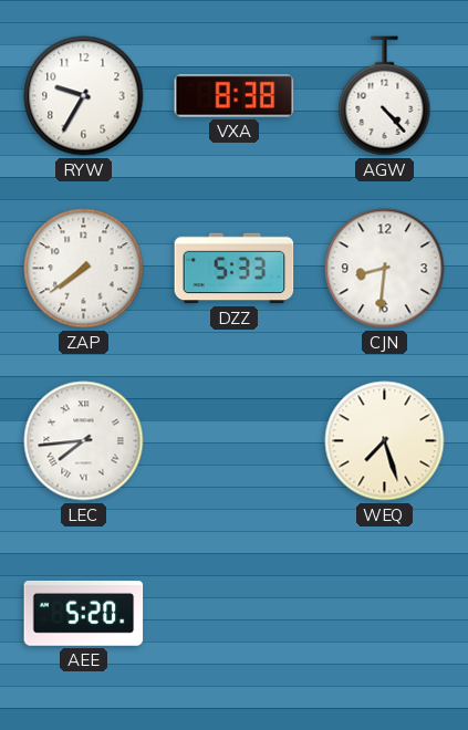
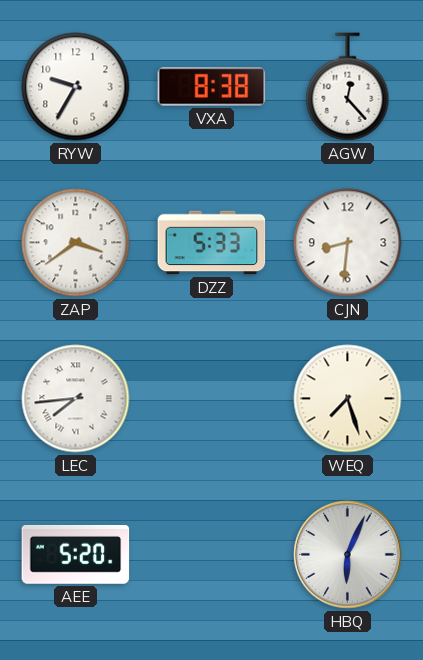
AGW: 4:23 -> 12:23 (348, 87)
ZAP: 7:39 -> 3:39 (76, 243)
HBQ: none -> 6:04 (348, 555)
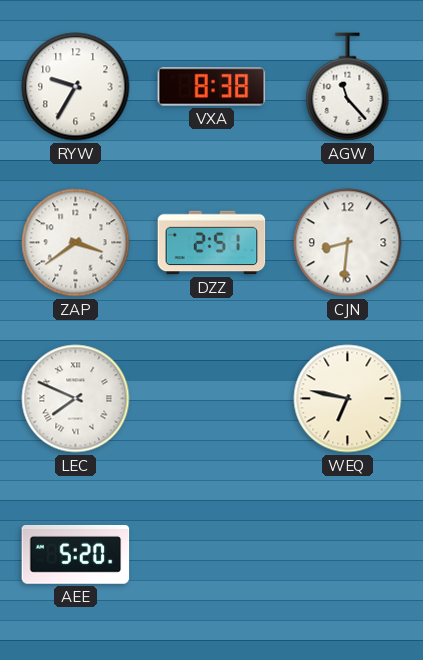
AGW: 12:23 -> 11:23 (348, 87)
DZZ: 5:33 -> 2:51 (212, 243)
LEC: 7:44 -> 7:49 (76, 399)
WEQ: 7:27 -> 6:47 (348, 399)
HBQ: 6:04 -> none (348, 555)
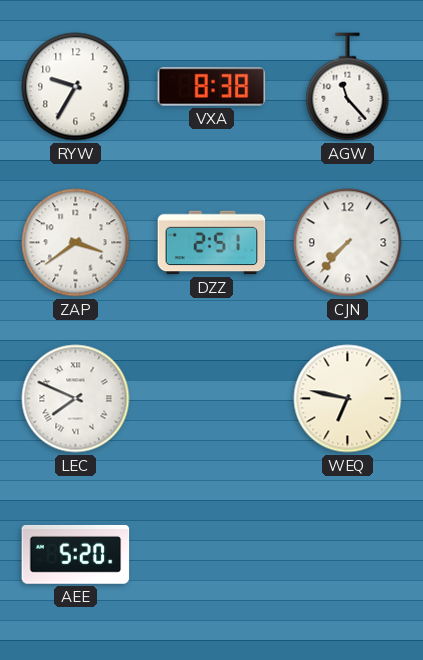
CJN: 8:31 -> 7:37 (348, 243)
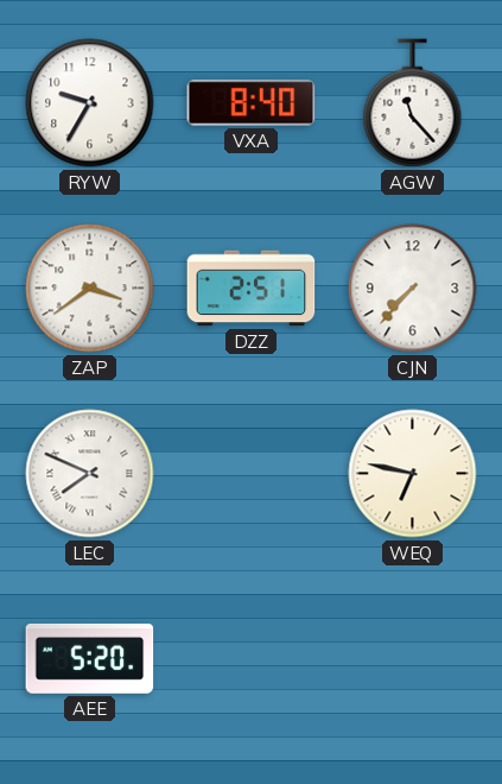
VXA: 8:38 -> 8:40 (252, 103)
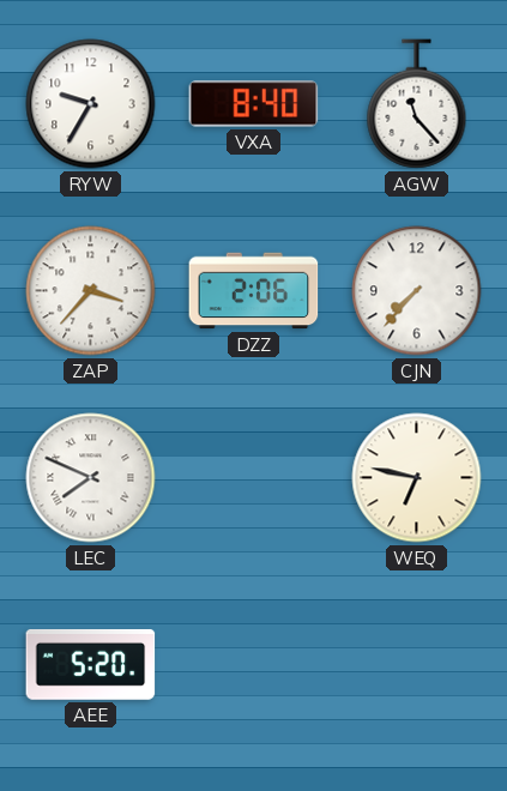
ZAP: 3:39 -> 3:37 (91, 291)
DZZ: 2:51 -> 2:06 (254, 291)
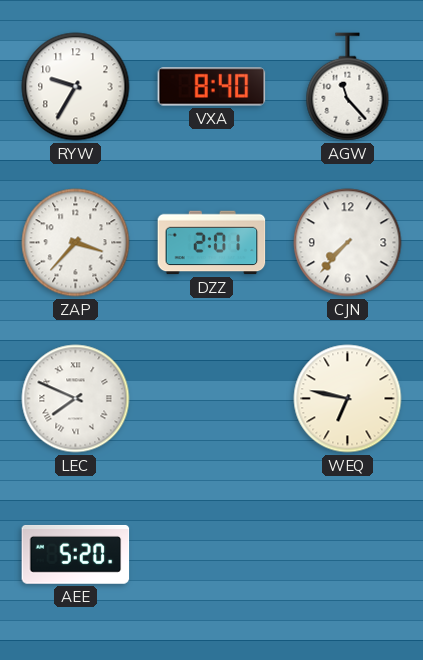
DZZ: 2:06 -> 2:01 (212, 243)
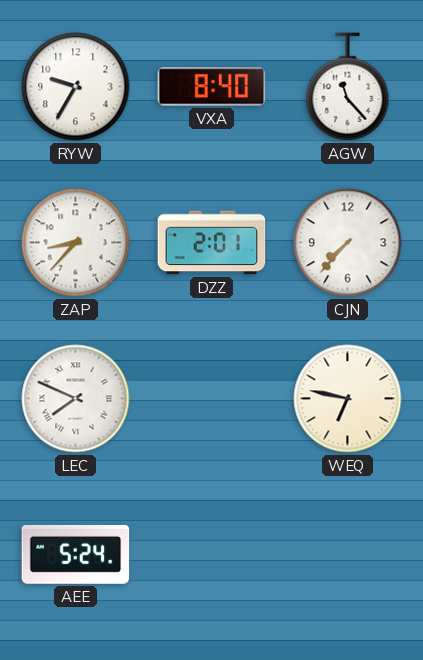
ZAP: 3:37 -> 8:37 (76, 243)
AEE: 5:20 -> 5:24 (76, 554)
